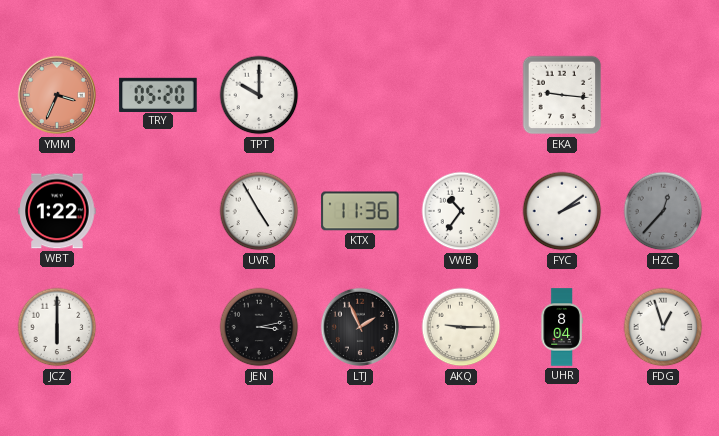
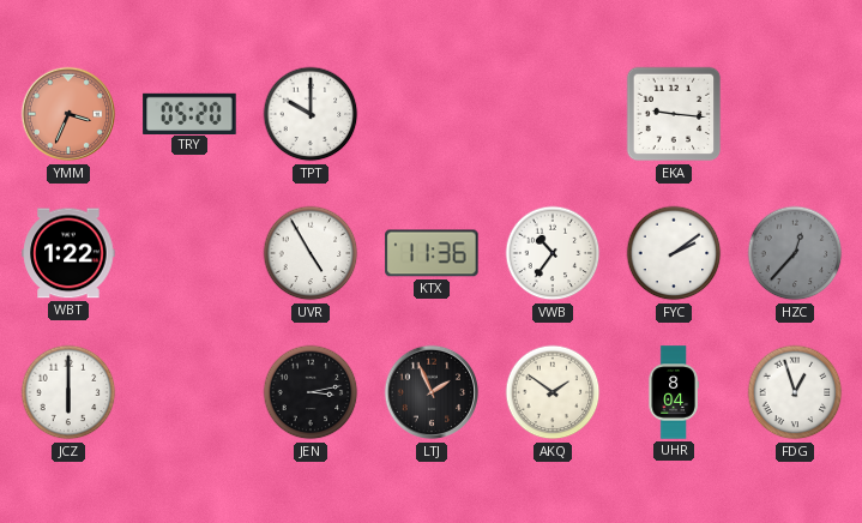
AKQ: 9:15 -> 1:51 (553, 392)
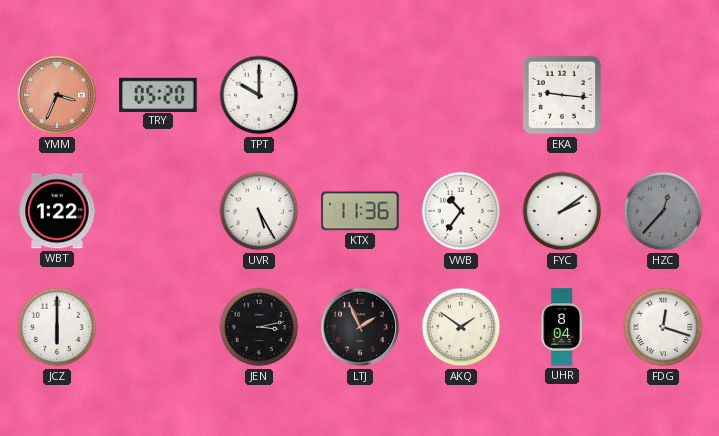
UVR: 4:55 -> 5:25 (259, 211)
FDG: 12:57 -> 12:18 (663, 327)
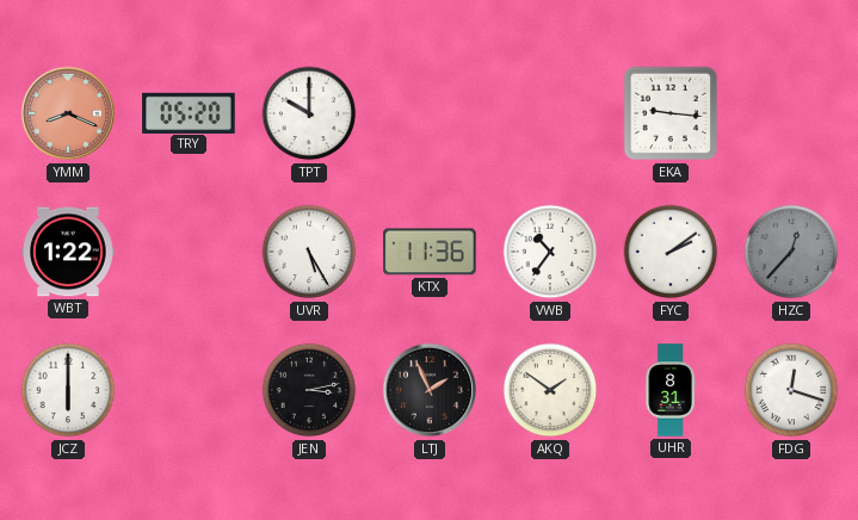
YMM: 3:34 -> 8:19 (68, 113)
UHR: 8:04 -> 8:31 (671, 390)
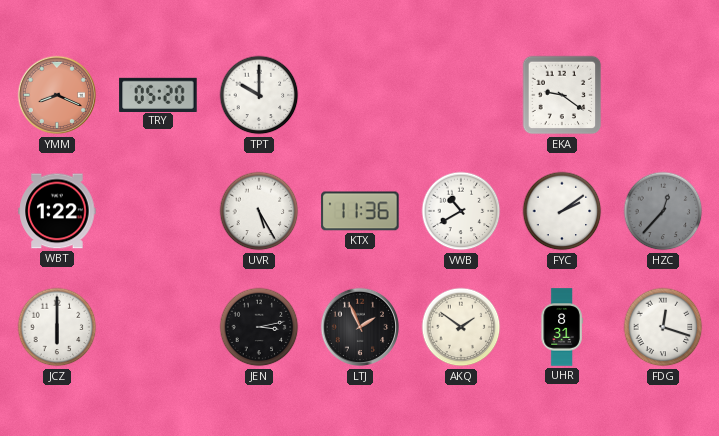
EKA: 9:16 -> 9:21 (562, 95)
VWB: 10:36 -> 10:40 (461, 211)
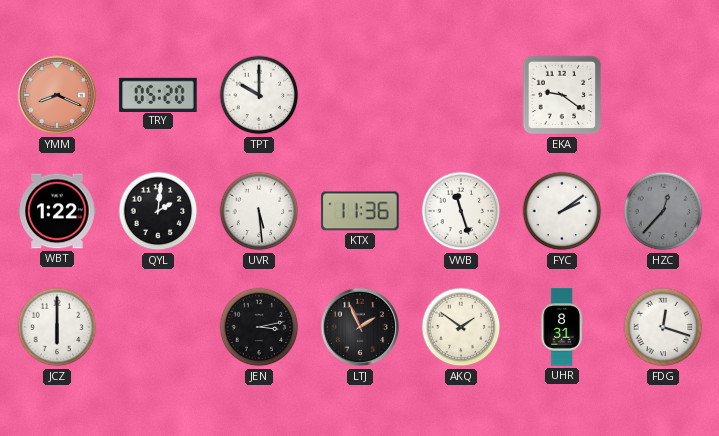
QYL: none -> 2:01 (158, 211)
UVR: 5:25 -> 5:29 (259, 211)
VWB: 10:40 -> 11:27 (461, 211)
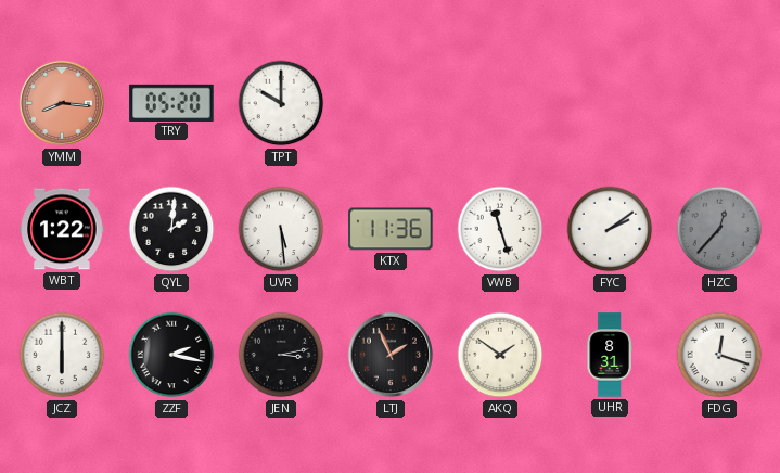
YMM: 8:19 -> 8:16 (62, 103)
EKA: 9:21 -> none (562, 95)
ZZF: none -> 2:17 (171, 355)
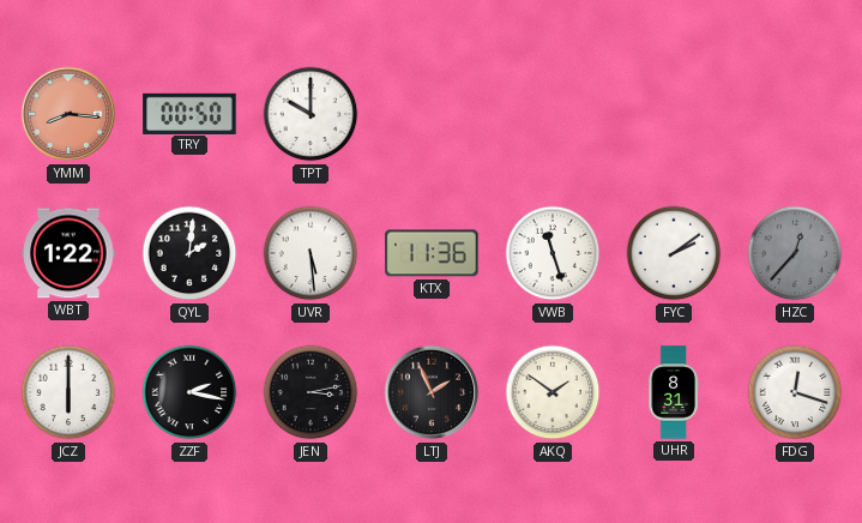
TRY: 05:20 -> 00:50 (189, 113)
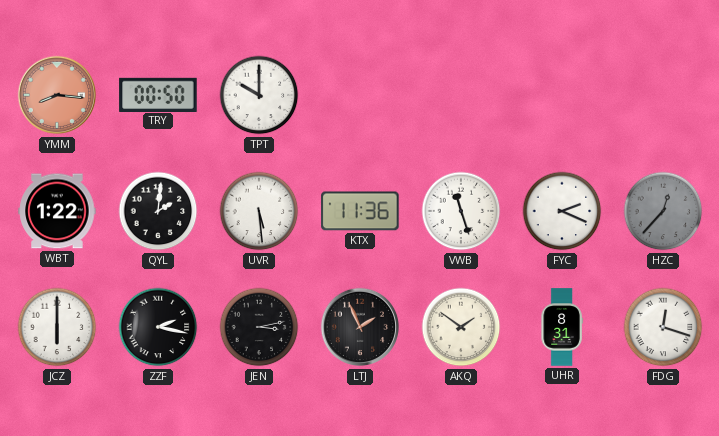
FYC: 2:09 -> 2:19 (562, 211)
